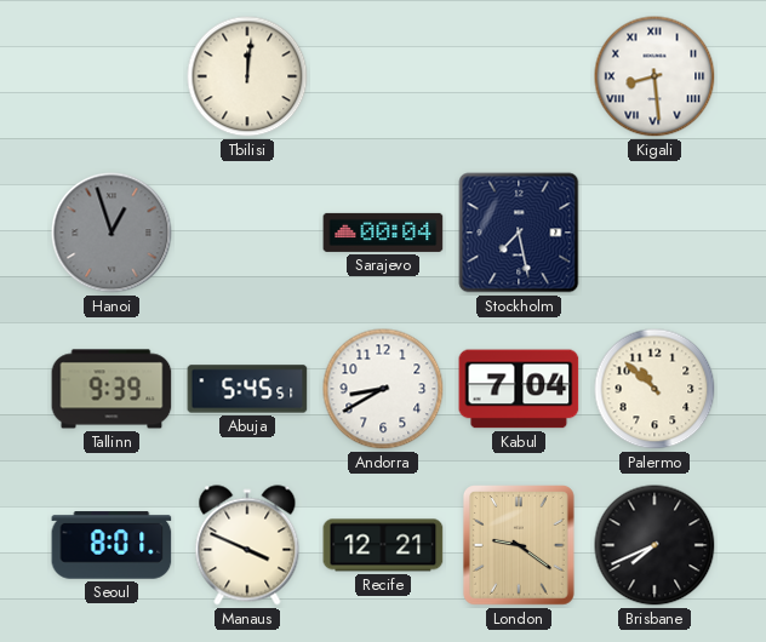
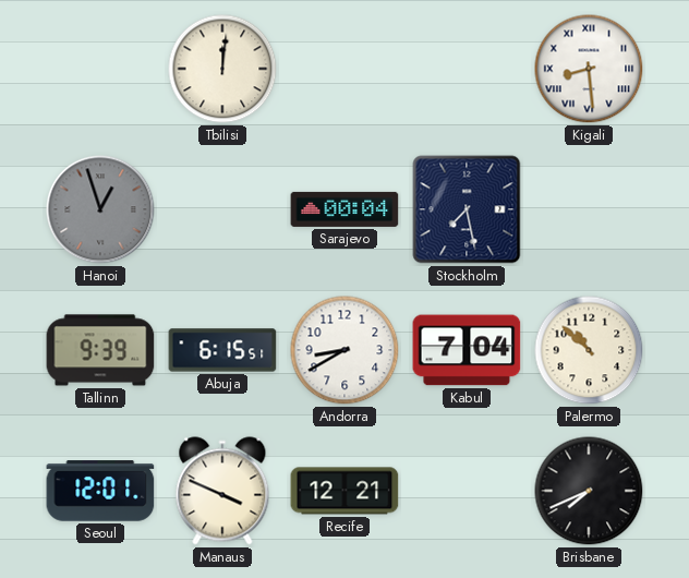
Abuja: 5:45 -> 6:15 (222, 350)
Seoul: 8:01 -> 12:01 (100, 491)
London: 9:21 -> none (520, 546)
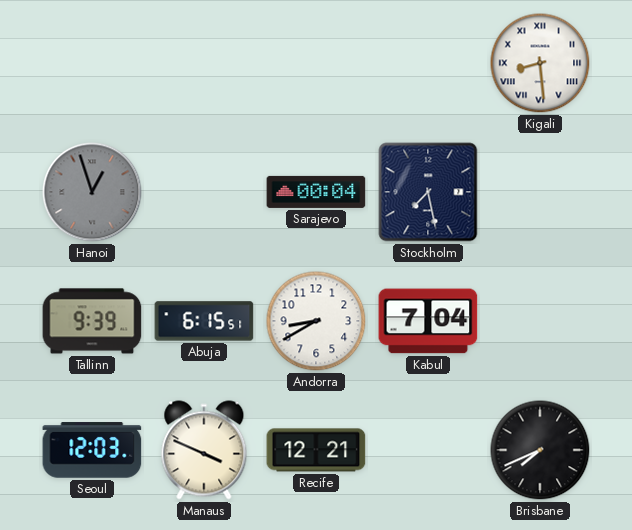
Tbilisi: 12:01 -> none (222, 69)
Palermo: 10:52 -> none (589, 350)
Seoul: 12:01 -> 12:03 (92, 450)
